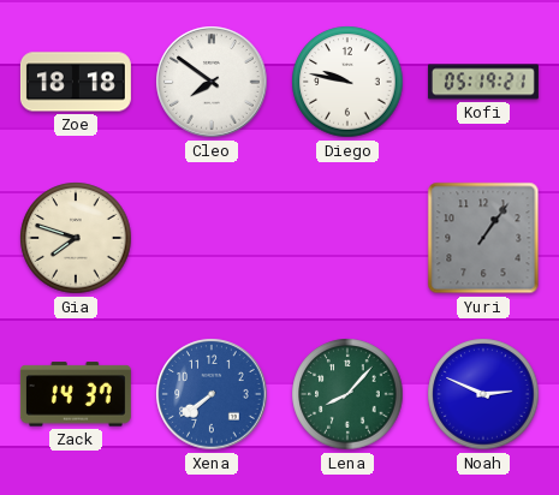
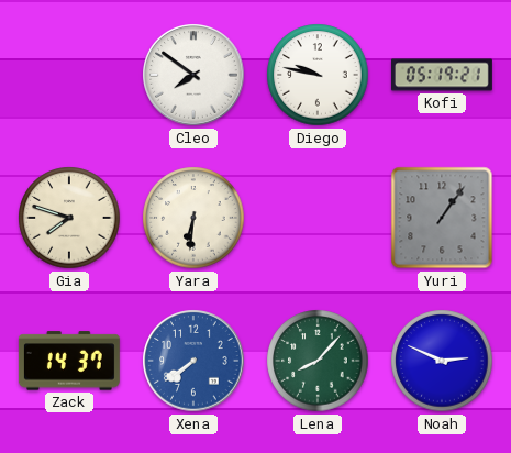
Zoe: 18:18 -> none (76, 82)
Yara: none -> 6:31 (193, 218)
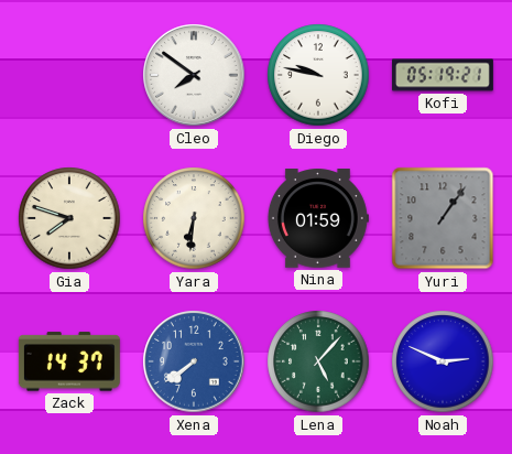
Nina: none -> 01:59 (317, 218)
Lena: 8:07 -> 5:07 (318, 361)
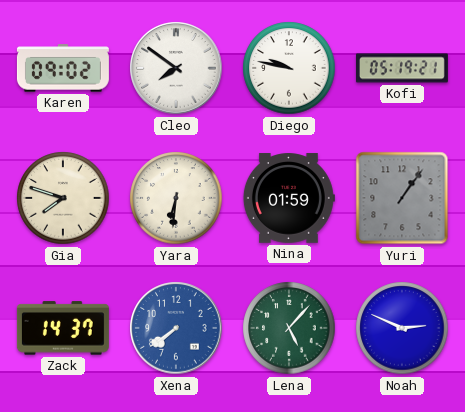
Karen: none -> 09:02 (63, 68)
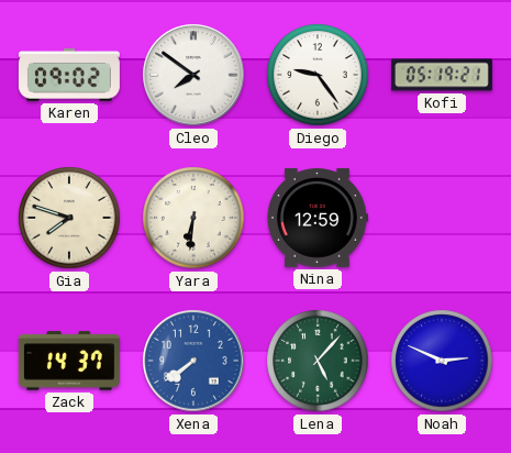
Diego: 9:47 -> 9:24 (318, 75)
Nina: 01:59 -> 12:59 (316, 218)
Yuri: 1:06 -> none (402, 198)
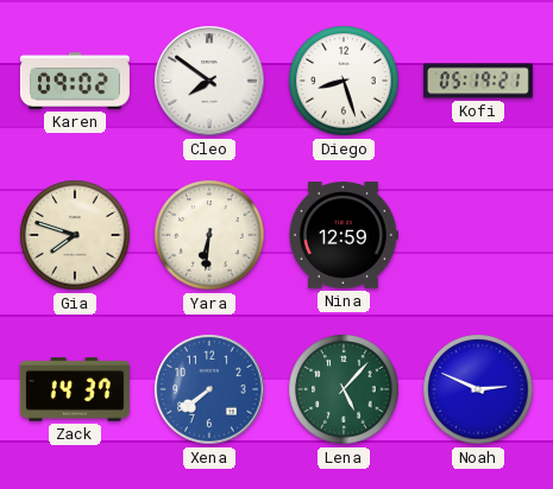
Diego: 9:24 -> 8:27 (344, 81)
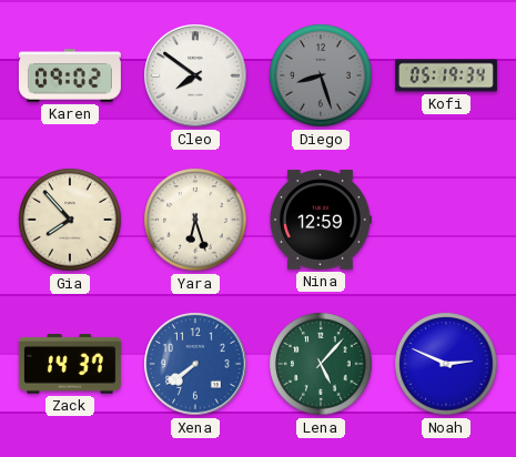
Diego dial: white -> grey (321, 75)
Kofi: 05:19:21 -> 05:19:34 (446, 75)
Gia: 7:48 -> 7:53 (70, 220)
Yara: 6:31 -> 6:27 (195, 220)
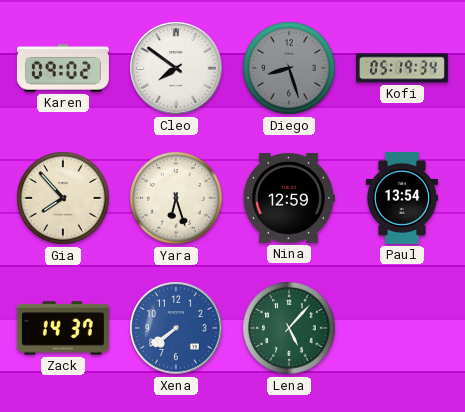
Paul: none -> 13:54 (402, 198)
Noah: 2:49 -> none (446, 364)
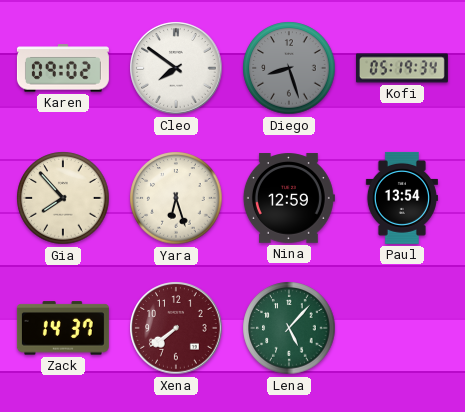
Xena dial: blue -> burgundy (176, 328)
